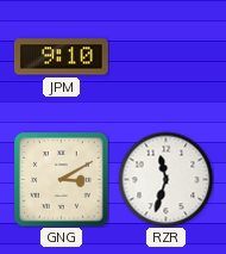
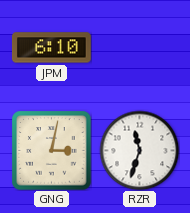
JPM: 9:10 -> 6:10 (52, 48)
GNG: 3:10 -> 3:02 (51, 150)
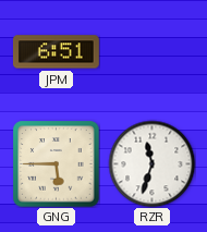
JPM: 6:10 -> 6:51 (57, 52)
GNG: 3:02 -> 5:45 (56, 163)
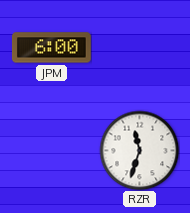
JPM: 6:51 -> 6:00 (52, 48)
GNG: 5:45 -> none (56, 163)
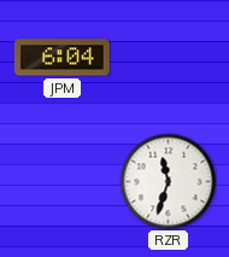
JPM: 6:00 -> 6:04 (63, 58)
